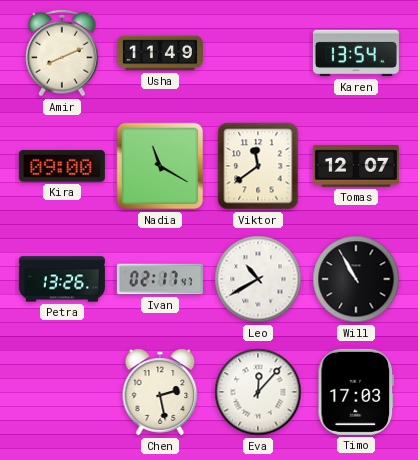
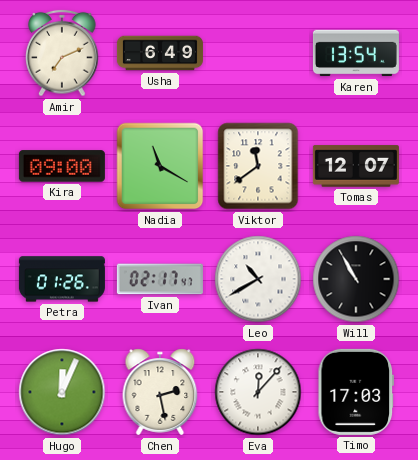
Amir: 8:11 -> 7:11 (62, 53)
Usha: 11:49 -> 6:49 (160, 53)
Petra: 13:26 -> 01:26 (62, 279)
Hugo: none -> 12:04 (62, 392)
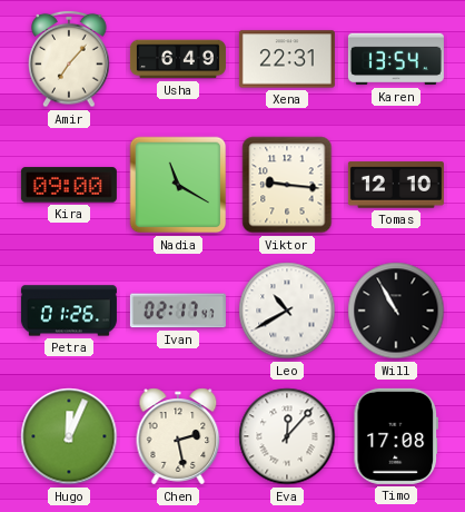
Amir: 7:11 -> 7:07 (69, 59)
Xena: none -> 22:31 (287, 59)
Viktor: 11:39 -> 9:16 (287, 185)
Tomas: 12:07 -> 12:10 (396, 185)
Timo: 17:03 -> 17:08 (395, 436)
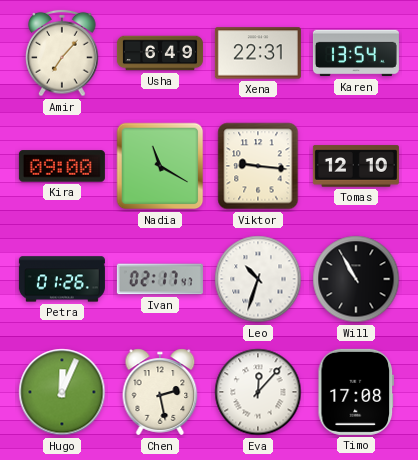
Leo: 10:40 -> 10:33 (258, 279)
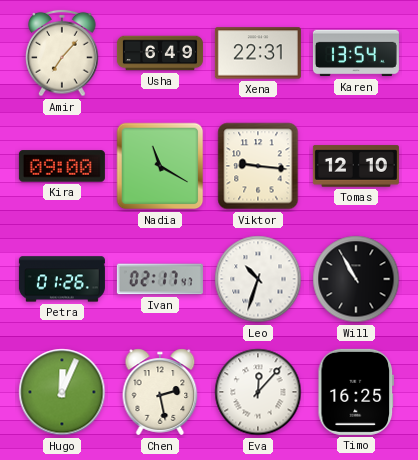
Timo: 17:08 -> 16:25 (355, 392)
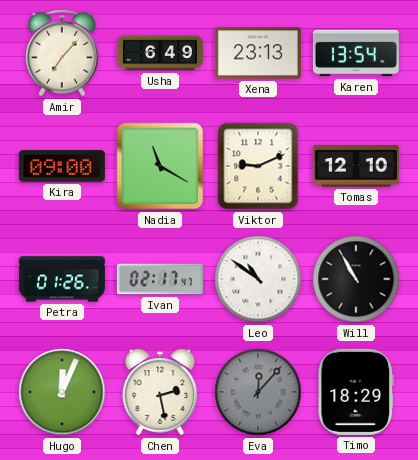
Xena: 22:31 -> 23:13 (258, 53)
Viktor: 9:16 -> 9:11 (258, 166)
Leo: 10:33 -> 10:51 (258, 279)
Eva dial: white -> grey (258, 392)
Timo: 16:25 -> 18:29 (355, 392)
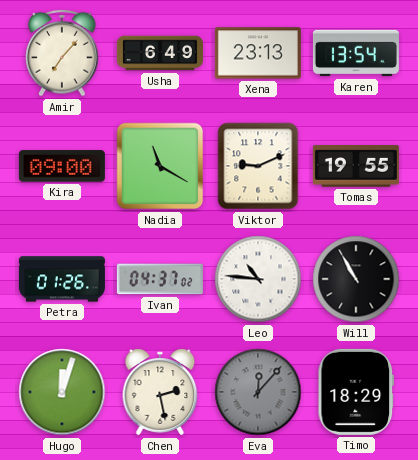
Tomas: 12:10 -> 19:55 (356, 166)
Ivan: 02:17 -> 04:37 (160, 279)
Leo: 10:51 -> 10:46 (258, 279)
Hugo: 12:04 -> 12:03 (62, 392)
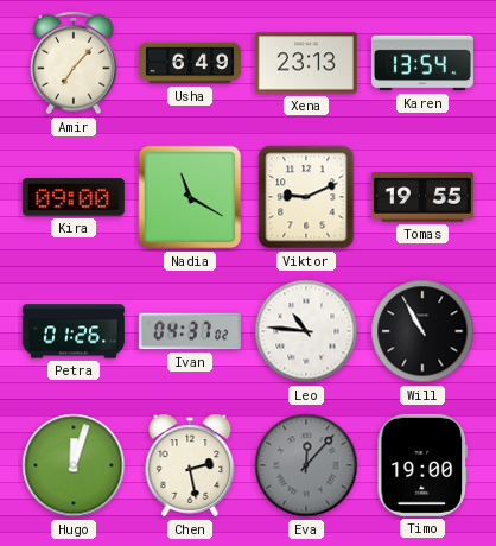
Timo: 18:29 -> 19:00 (421, 465)
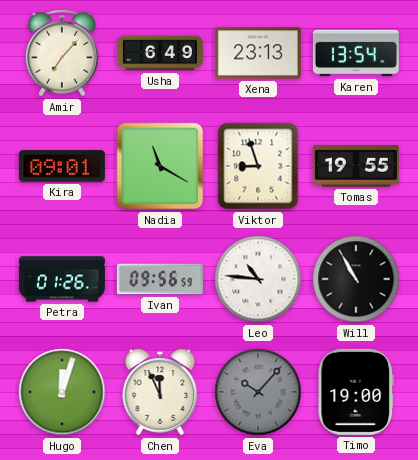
Kira: 09:00 -> 09:01 (62, 166)
Viktor: 9:11 -> 8:57 (258, 166)
Ivan: 04:37 -> 09:56 (160, 279)
Chen: 2:28 -> 11:56 (160, 392)
Eva: 12:07 -> 10:07 (258, 392)
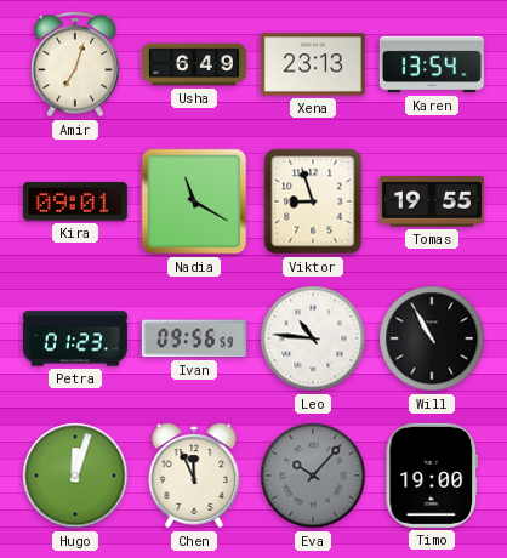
Amir: 7:07 -> 7:03 (75, 64)
Petra: 01:26 -> 01:23 (75, 338)
